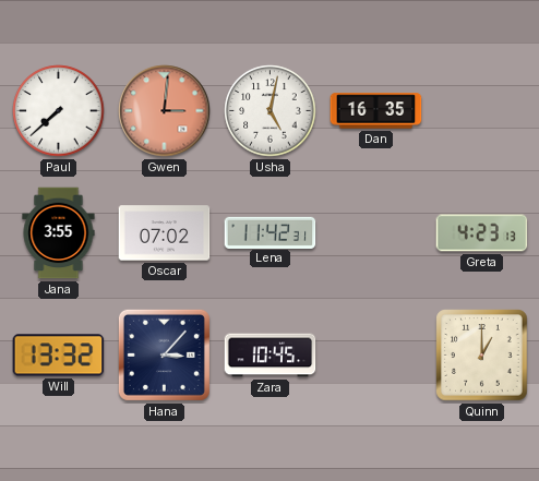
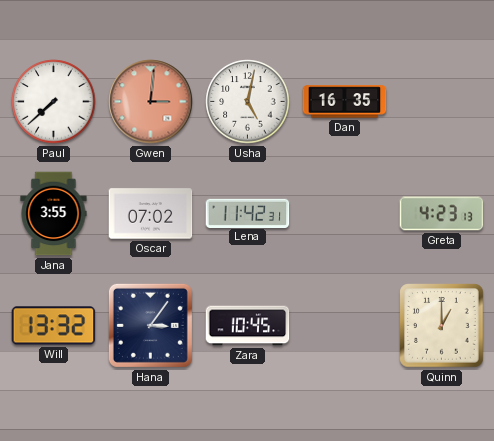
Hana: 3:07 -> 3:06 (150, 325)
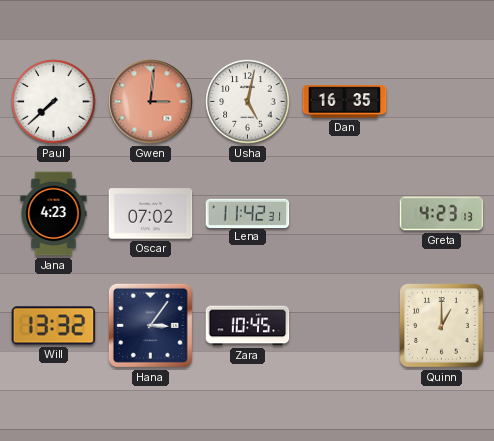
Jana: 3:55 -> 4:23 (54, 214)
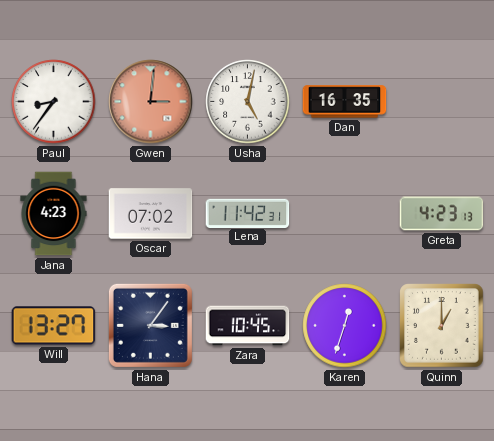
Paul: 7:38 -> 8:36 (54, 102)
Will: 13:32 -> 13:27 (54, 326)
Karen: none -> 12:33 (345, 326)
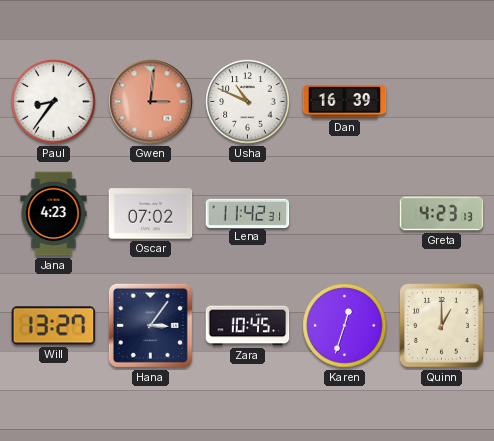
Usha: 5:02 -> 10:49 (248, 102)
Dan: 16:35 -> 16:39 (345, 102)
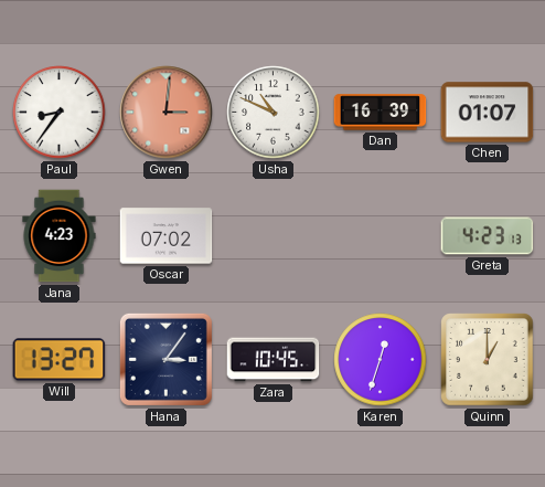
Chen: none -> 01:07 (488, 113)
Lena: 11:42 -> none (248, 213)
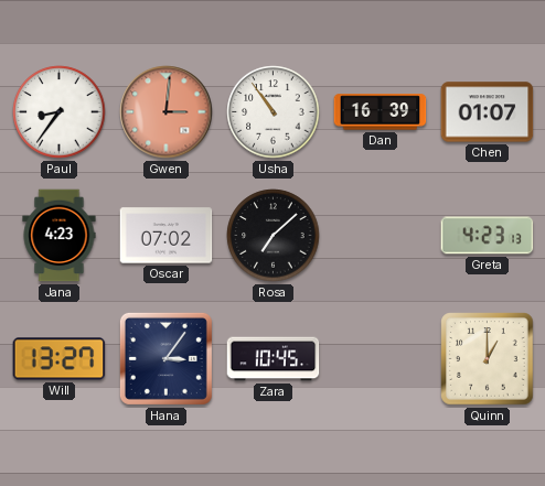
Usha: 10:49 -> 10:54 (274, 112)
Rosa: none -> 7:08 (274, 236)
Karen: 12:33 -> none (381, 360)
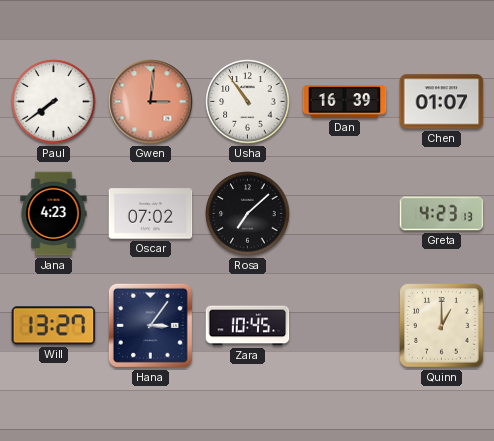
Paul: 8:36 -> 7:39 (54, 102)
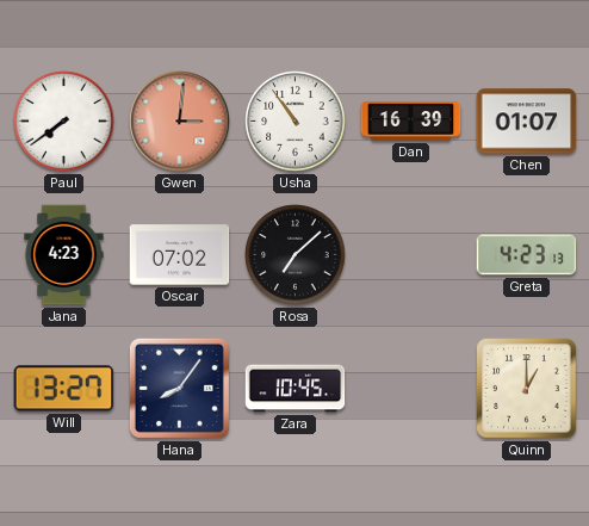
Hana: 3:06 -> 8:06 (179, 388)
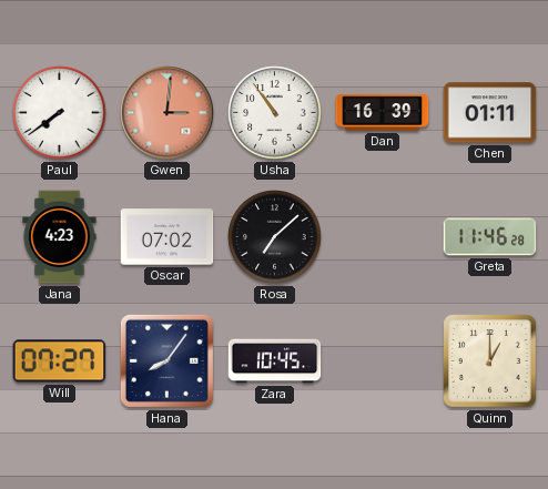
Chen: 01:07 -> 01:11 (490, 113)
Greta: 4:23 -> 11:46 (490, 237)
Will: 13:27 -> 07:27 (60, 361)
